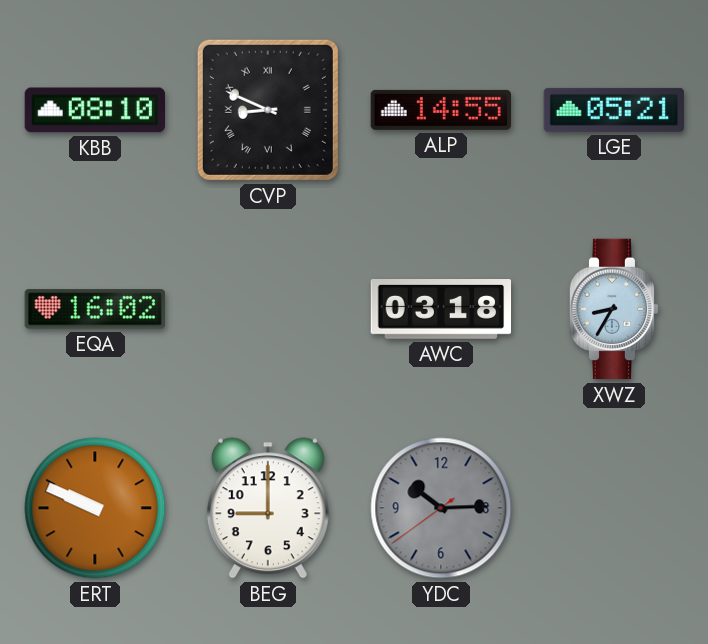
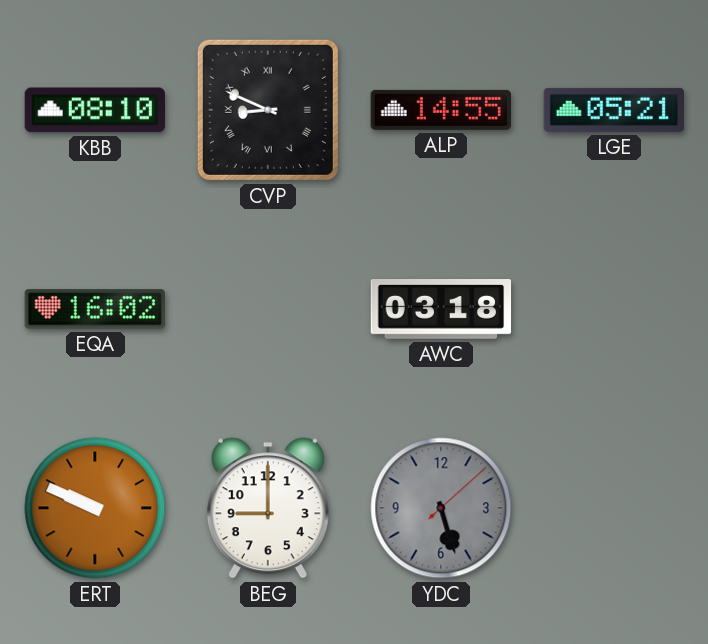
XWZ: 8:35 -> none (614, 309)
YDC: 10:14 -> 5:27 (441, 508)
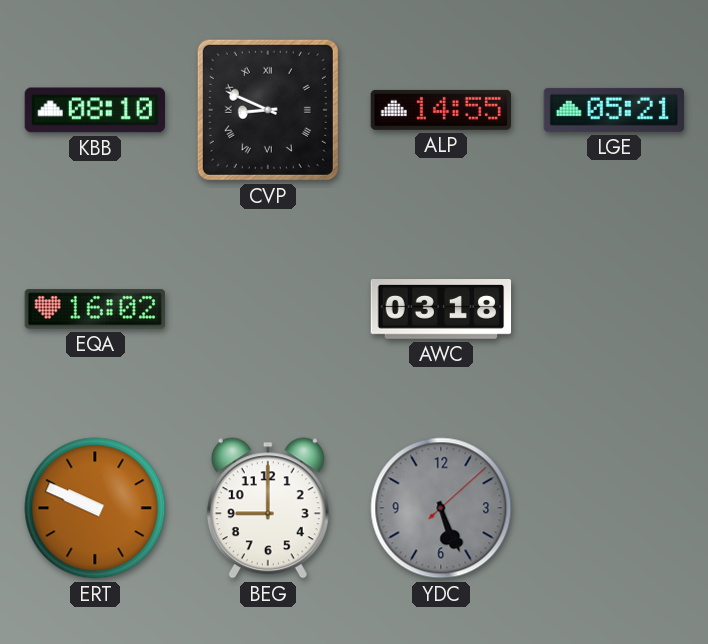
YDC: 5:27 -> 5:26 (441, 508)
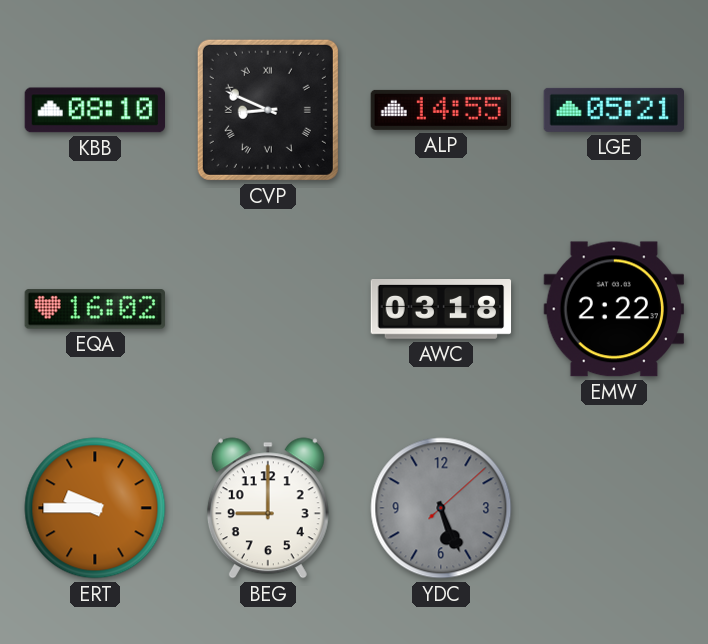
EMW: none -> 2:22 (613, 309)
ERT: 9:49 -> 9:45 (95, 508)
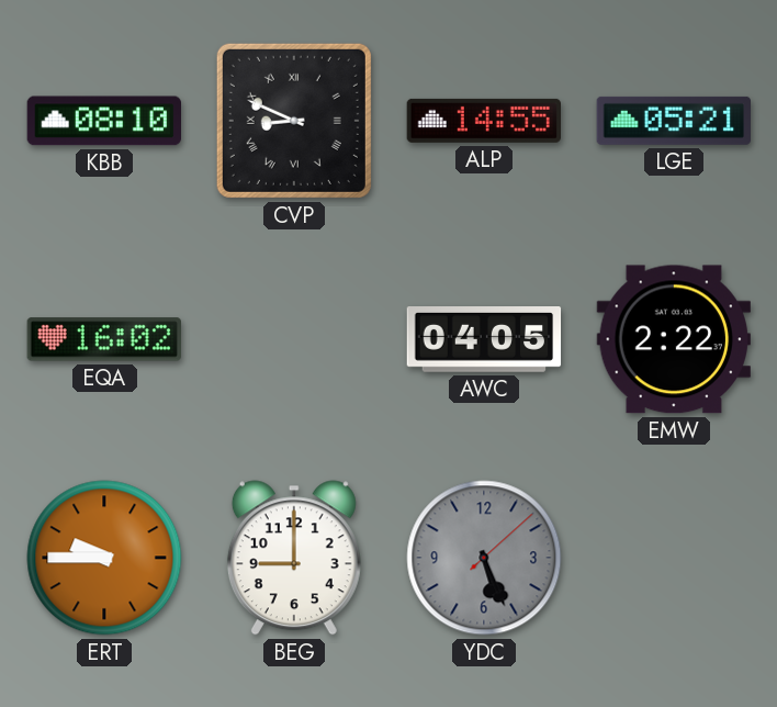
AWC: 03:18 -> 04:05 (484, 340)
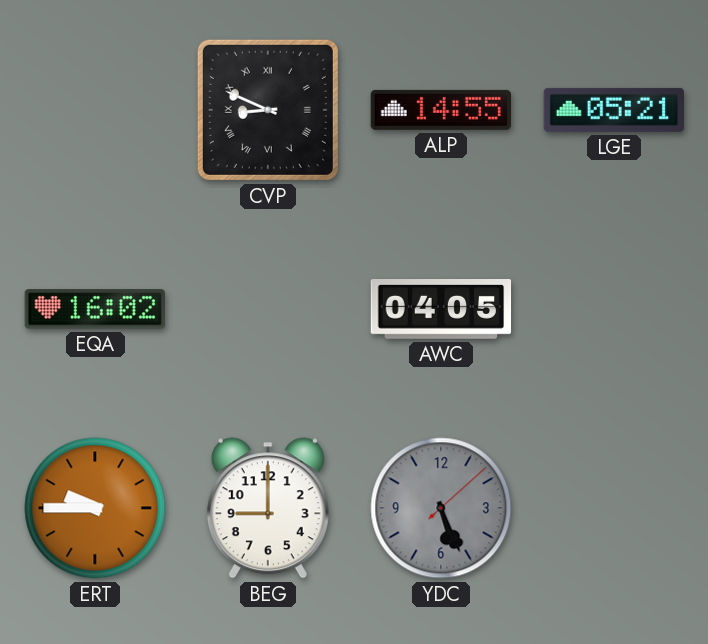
KBB: 08:10 -> none (103, 121)
EMW: 2:22 -> none (673, 339)
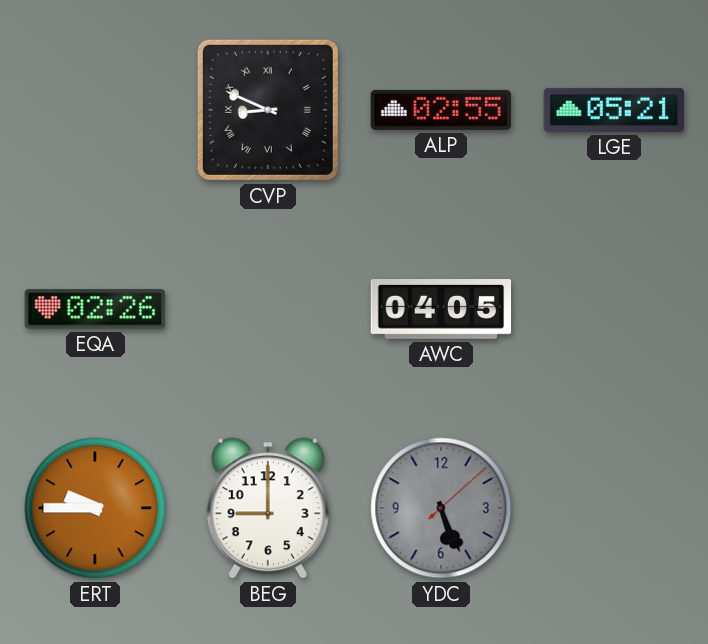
ALP: 14:55 -> 02:55 (440, 110)
EQA: 16:02 -> 02:26 (94, 309)
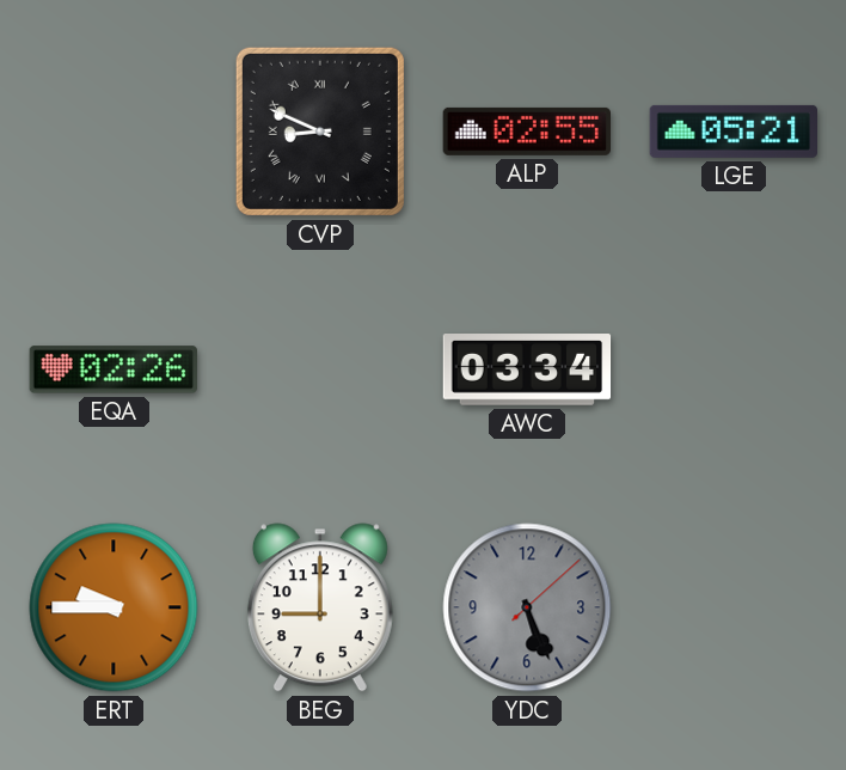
AWC: 04:05 -> 03:34 (527, 371)
